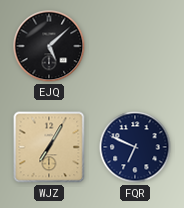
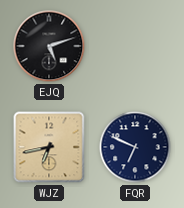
EJQ: 5:08 -> 5:12 (49, 46)
WJZ: 7:05 -> 6:43 (49, 147)
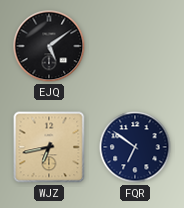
EJQ: 5:12 -> 5:09 (49, 46)
FQR: 6:49 -> 6:51 (135, 147)
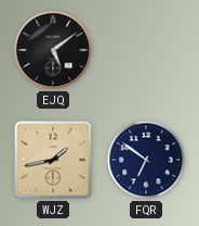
WJZ: 6:43 -> 1:43 (53, 160)
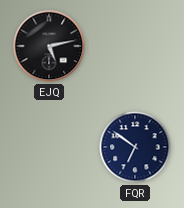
EJQ: 5:09 -> 5:13 (49, 46)
WJZ: 1:43 -> none (53, 160)
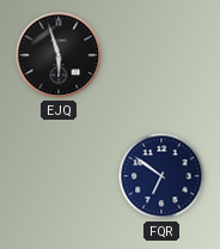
EJQ: 5:13 -> 5:57 (59, 55)
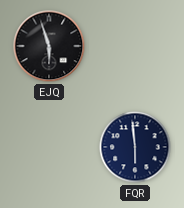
FQR: 6:51 -> 5:59 (135, 147)
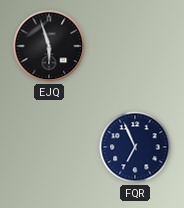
FQR: 5:59 -> 6:56 (135, 147)
